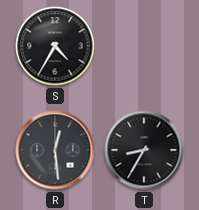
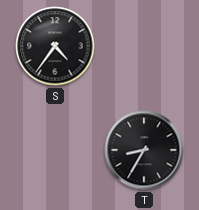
S: 4:35 -> 4:36 (55, 46)
R: 12:29 -> none (55, 150)
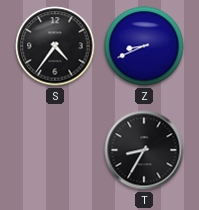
Z: none -> 8:41 (144, 46)
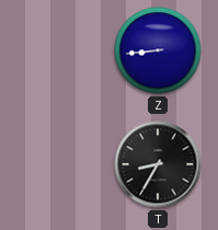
S: 4:36 -> none (55, 46)
Z: 8:41 -> 8:44 (158, 50)
